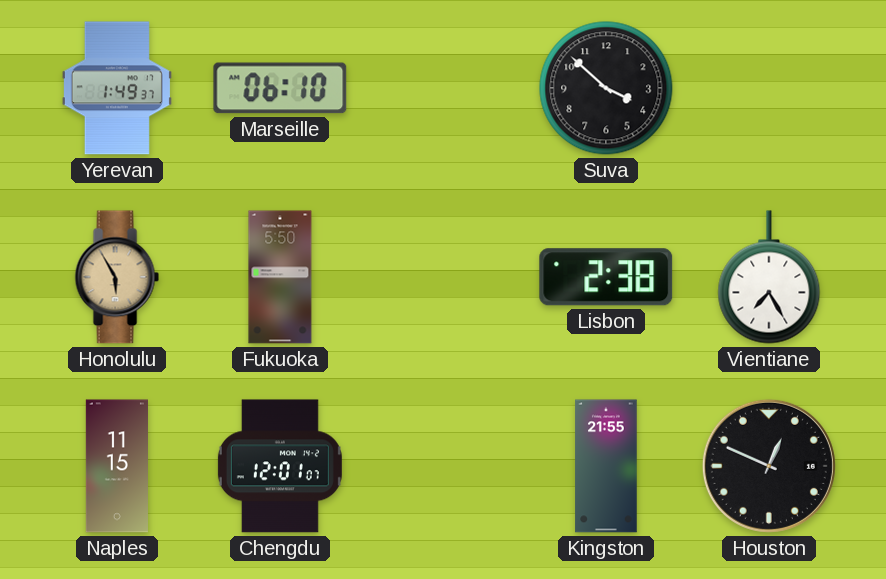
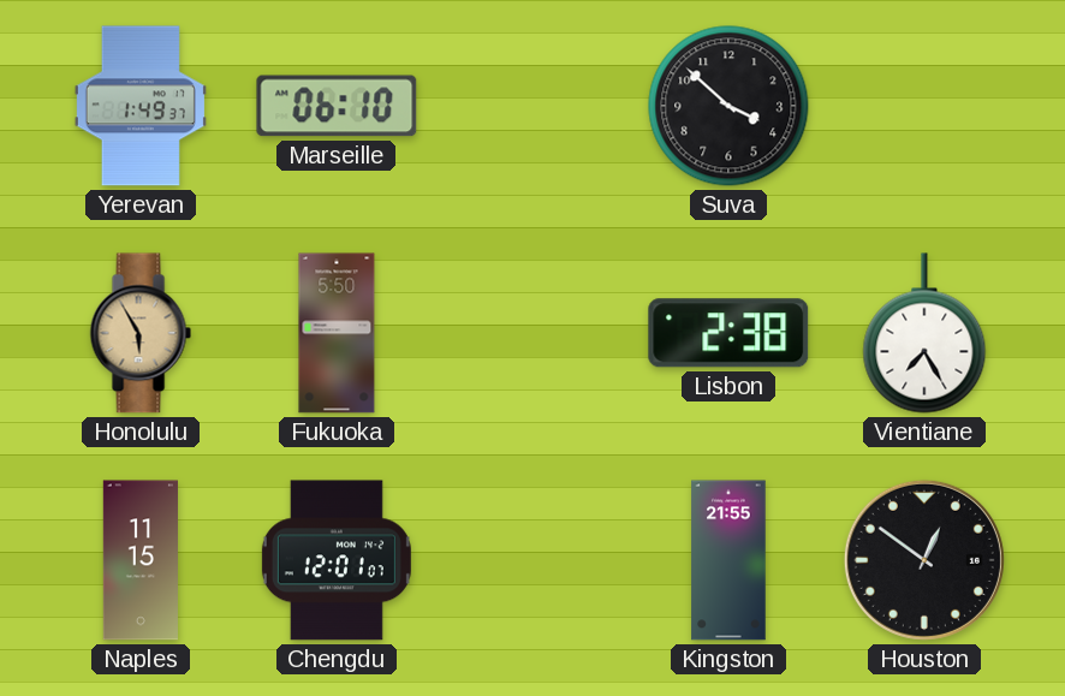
Houston: 12:49 -> 12:51 (924, 560)
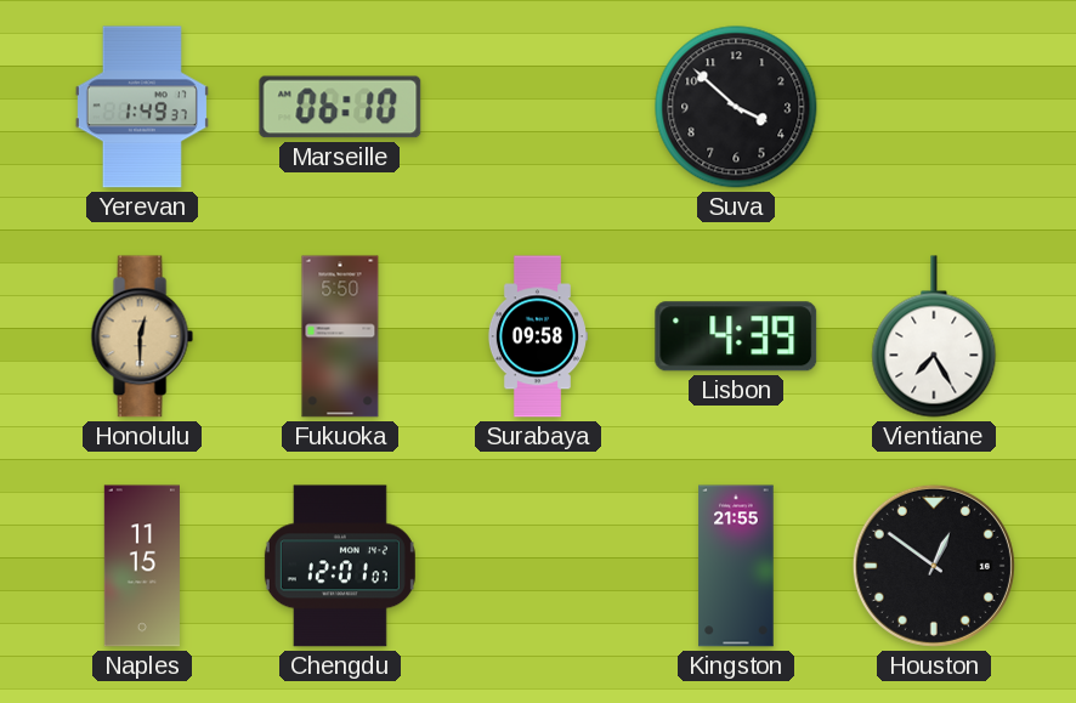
Honolulu: 5:55 -> 12:30 (142, 336)
Surabaya: none -> 09:58 (537, 336)
Lisbon: 2:38 -> 4:39 (736, 336)
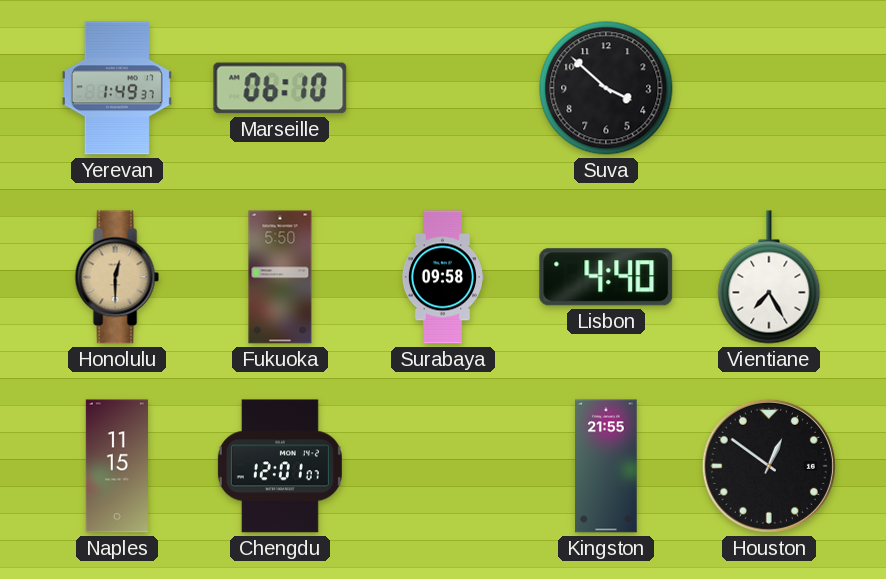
Lisbon: 4:39 -> 4:40 (606, 277)
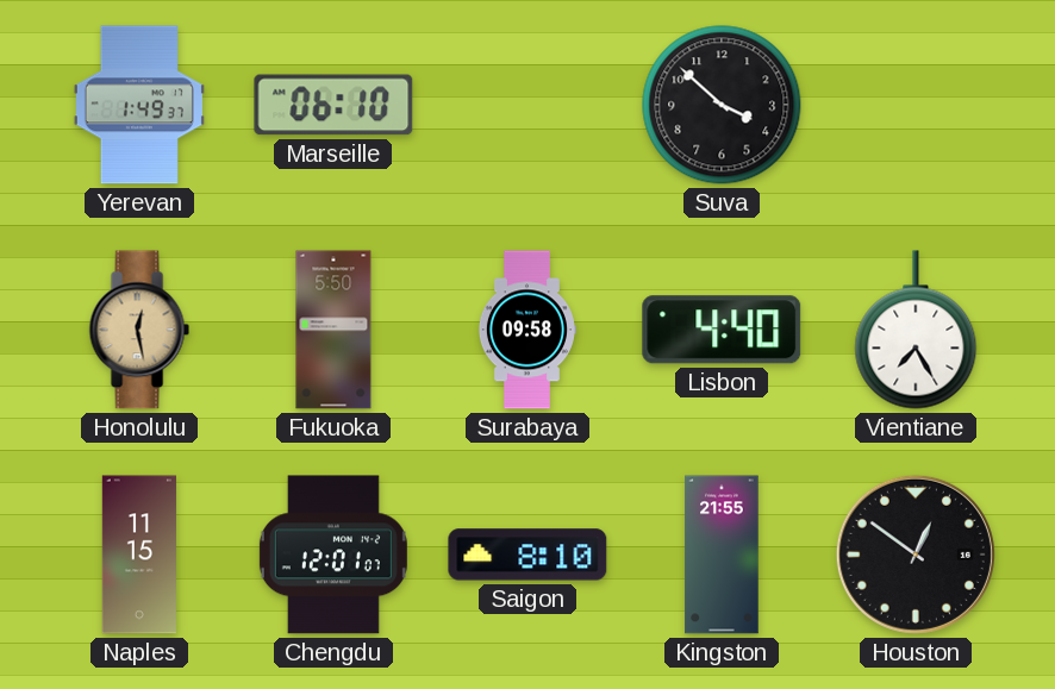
Honolulu: 12:30 -> 12:28 (139, 330)
Saigon: none -> 8:10 (527, 555)
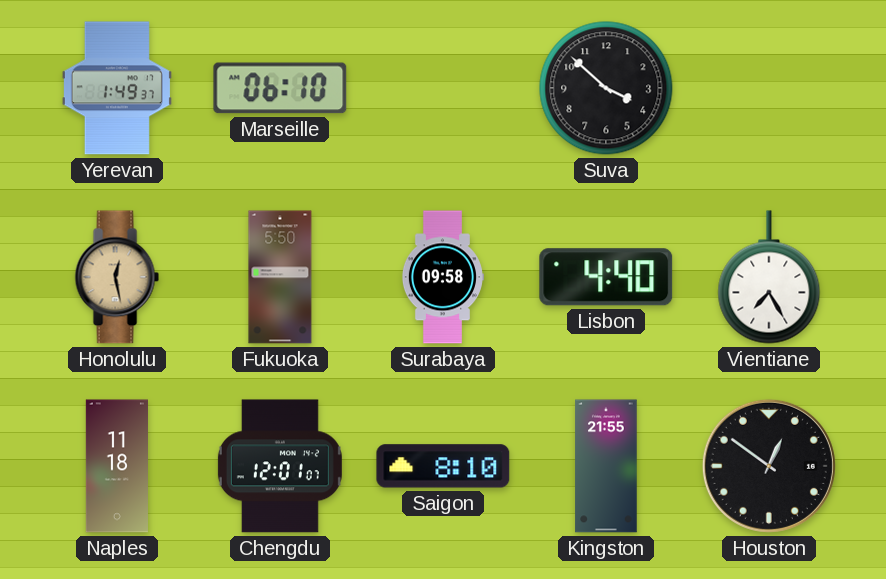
Naples: 11:15 -> 11:18 (117, 466)
